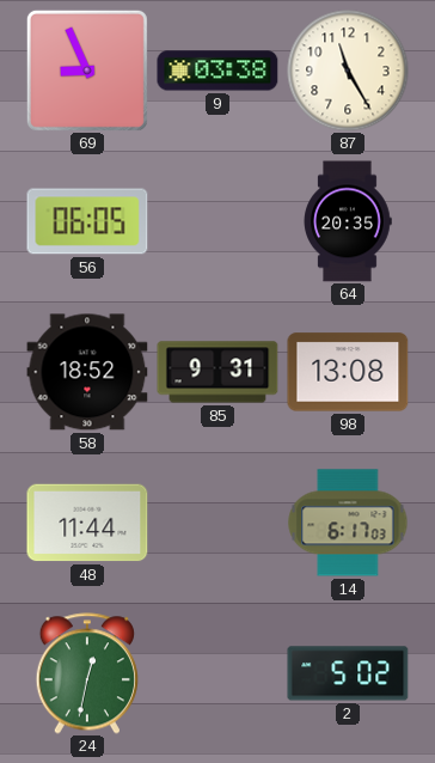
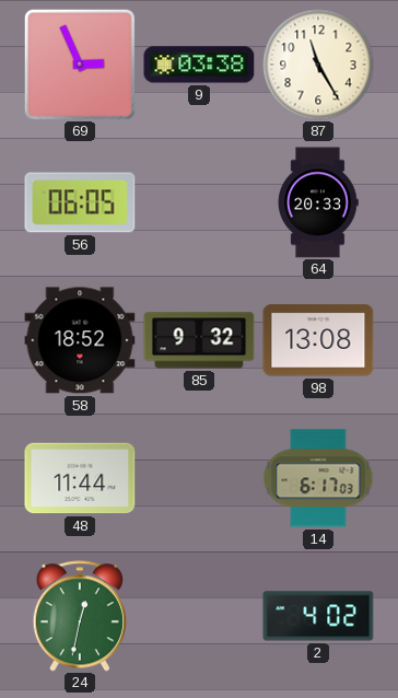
69: 8:56 -> 2:56 (80, 65)
64: 20:35 -> 20:33 (318, 202)
85: 9:31 -> 9:32 (199, 340)
2: 5:02 -> 4:02 (318, 616)
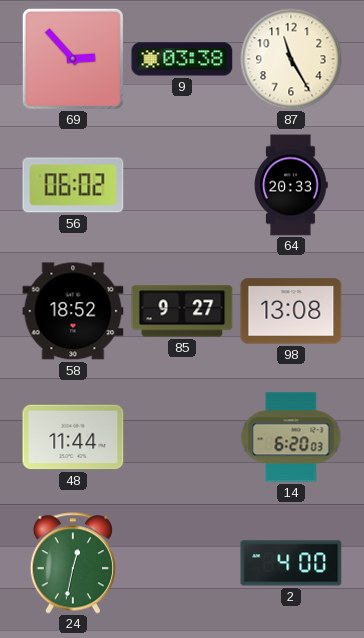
69: 2:56 -> 2:53 (73, 59)
56: 06:05 -> 06:02 (73, 185)
85: 9:32 -> 9:27 (182, 311)
14: 6:17 -> 6:20 (291, 437)
2: 4:02 -> 4:00 (291, 563)
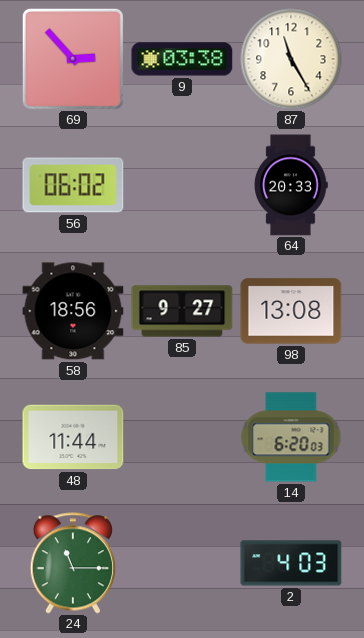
58: 18:52 -> 18:56 (73, 311)
24: 12:32 -> 11:15 (72, 563)
2: 4:00 -> 4:03 (291, 563)
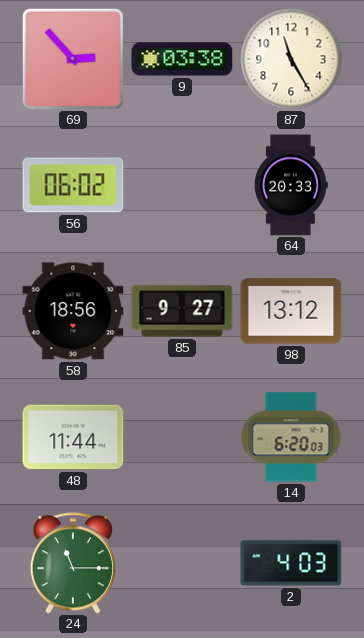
98: 13:08 -> 13:12 (291, 311)
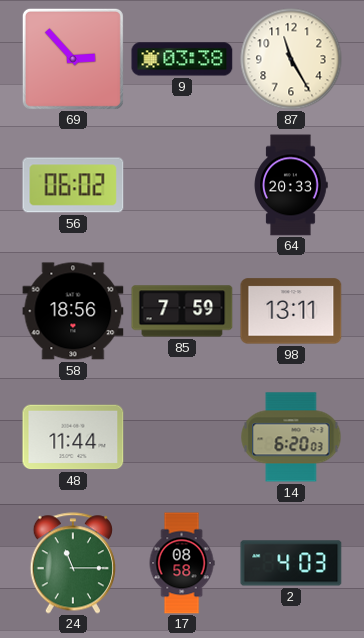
85: 9:27 -> 7:59 (182, 311)
98: 13:12 -> 13:11 (291, 311)
17: none -> 08:58 (182, 563)
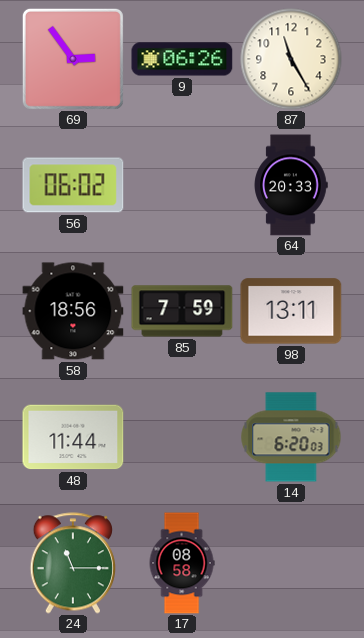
69: 2:53 -> 2:54 (73, 59)
9: 03:38 -> 06:26 (182, 59)
2: 4:03 -> none (291, 563)
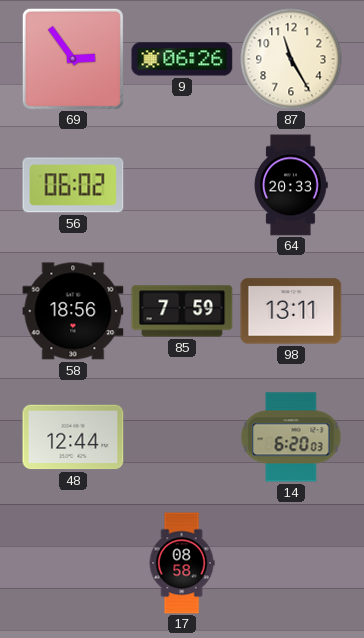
48: 11:44 -> 12:44 (73, 437)
24: 11:15 -> none (72, 563)
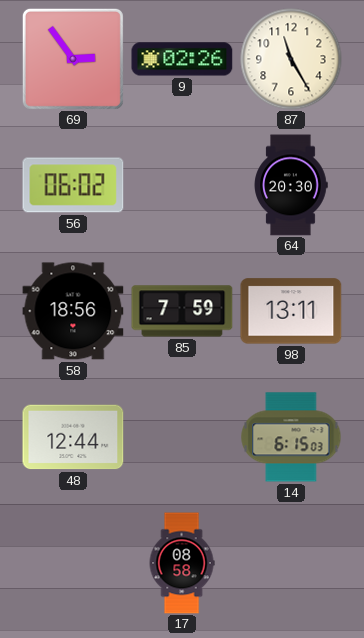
9: 06:26 -> 02:26 (182, 59)
64: 20:33 -> 20:30 (291, 185)
14: 6:20 -> 6:15 (291, 437)
